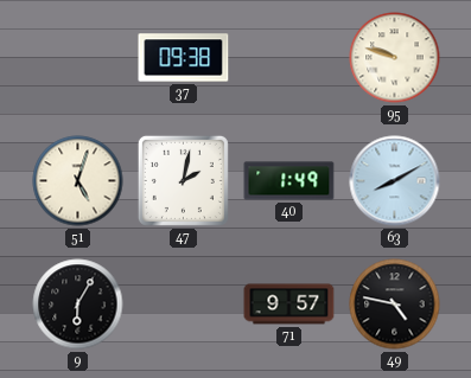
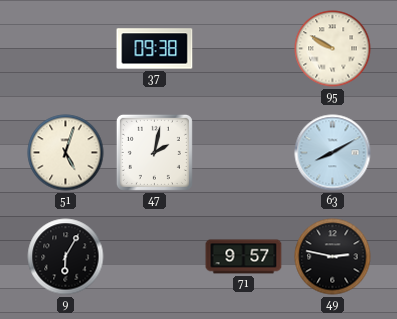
95: 9:48 -> 9:50 (333, 49)
40: 1:49 -> none (289, 181)
49: 4:47 -> 2:47 (333, 257)
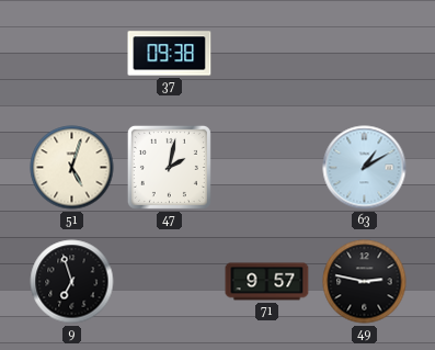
95: 9:50 -> none (333, 49)
63: 8:10 -> 1:10 (365, 168)
9: 6:05 -> 6:57 (72, 282)
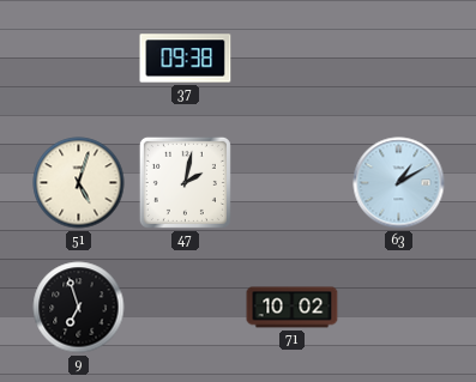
71: 9:57 -> 10:02 (293, 308)
49: 2:47 -> none (365, 282)
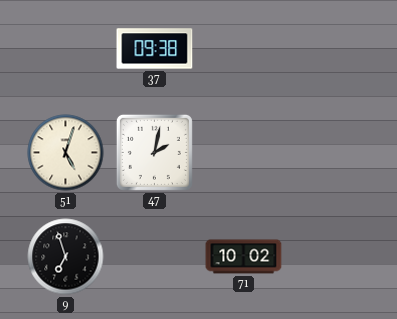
63: 1:10 -> none (399, 183)
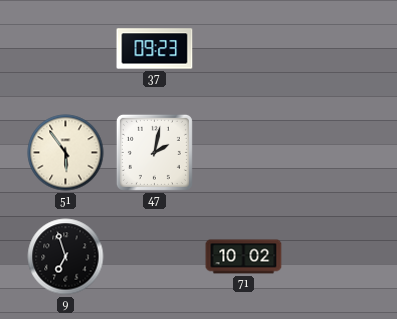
37: 09:38 -> 09:23 (155, 49)
51: 5:03 -> 5:54 (66, 153)
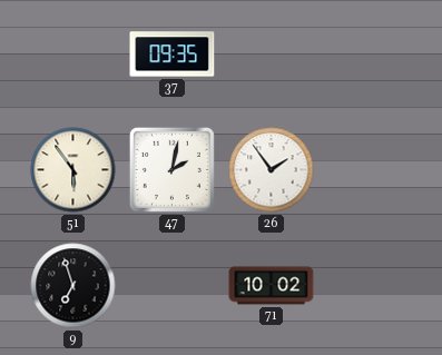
37: 09:23 -> 09:35 (173, 55)
26: none -> 1:54 (272, 170)
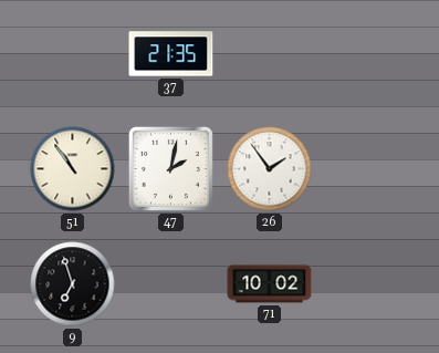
37: 09:35 -> 21:35 (171, 54)
51: 5:54 -> 10:54 (73, 169)
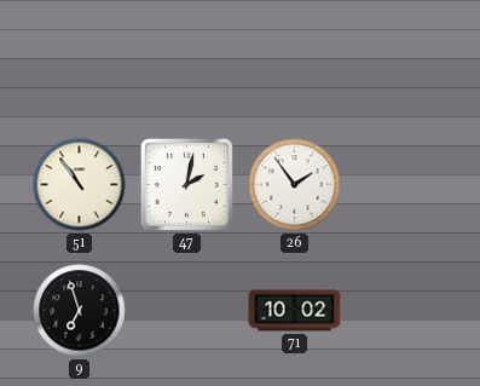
37: 21:35 -> none (171, 54)
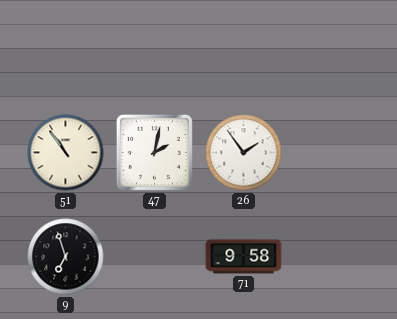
71: 10:02 -> 9:58 (244, 257)
